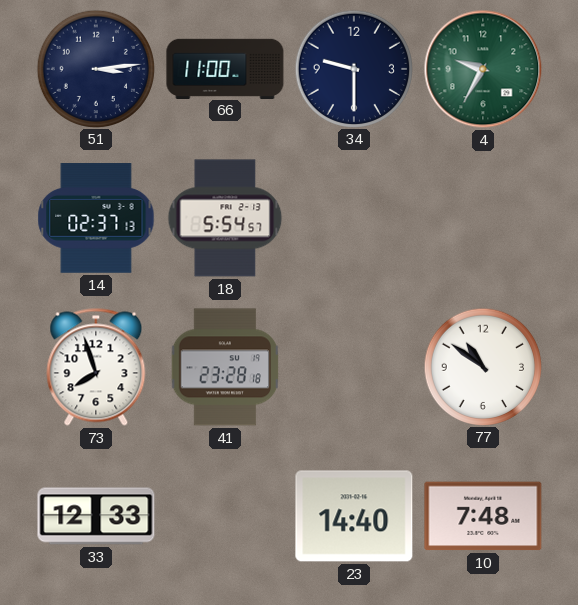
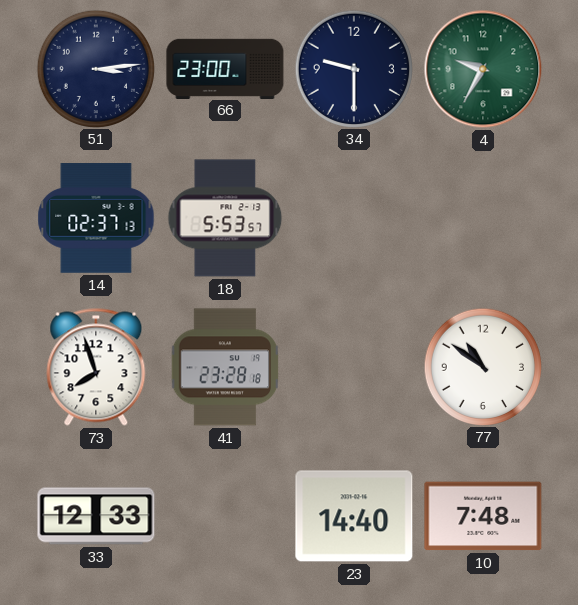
66: 11:00 -> 23:00 (225, 68)
18: 5:54 -> 5:53 (225, 218)
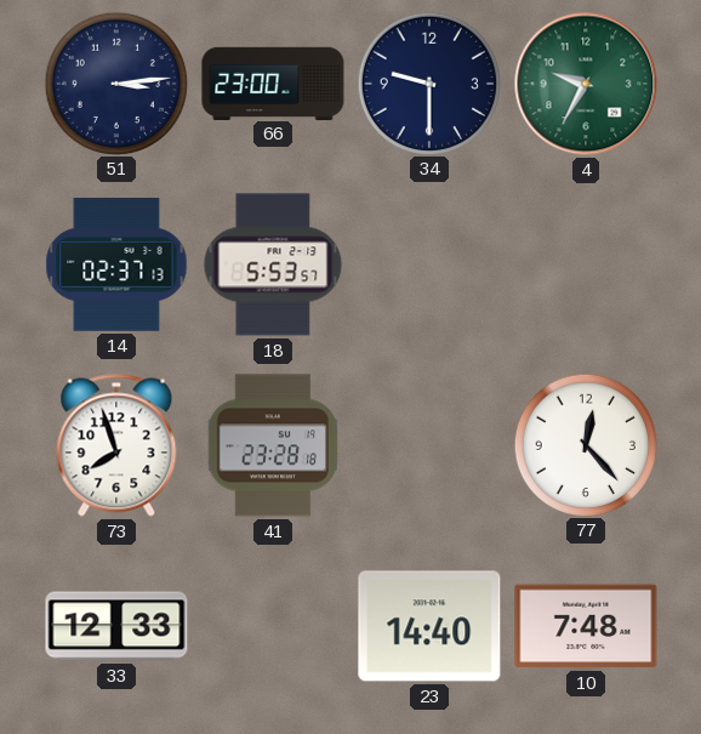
77: 10:51 -> 12:23 (585, 444)
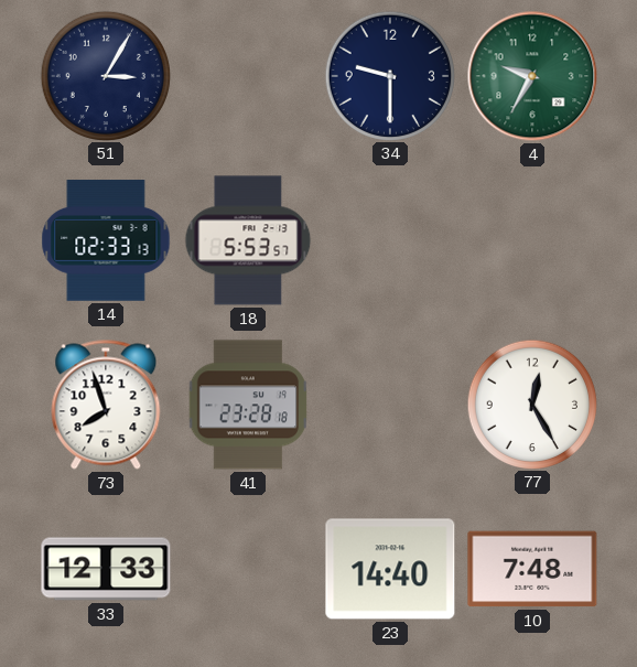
51: 3:14 -> 3:05 (105, 75)
66: 23:00 -> none (273, 82)
14: 02:37 -> 02:33 (106, 240)
77: 12:23 -> 12:25 (531, 404)
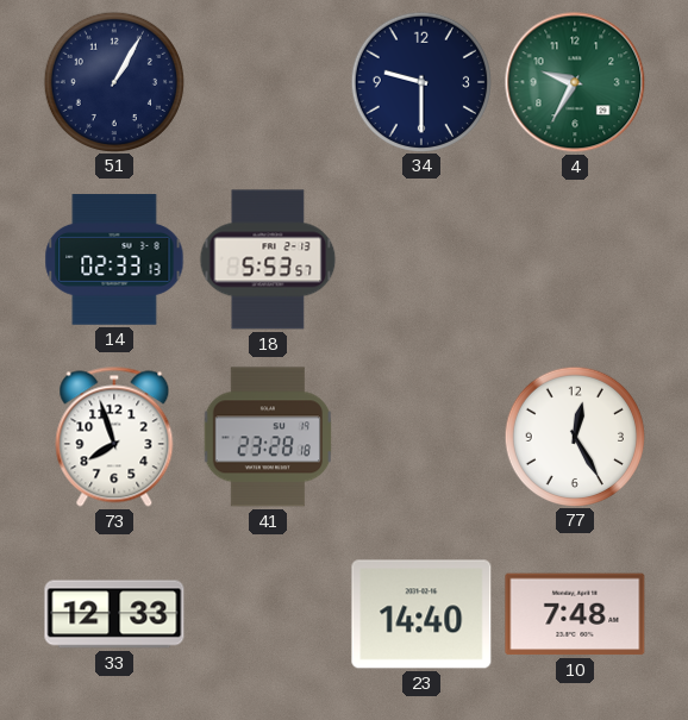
51: 3:05 -> 1:05 (113, 81)
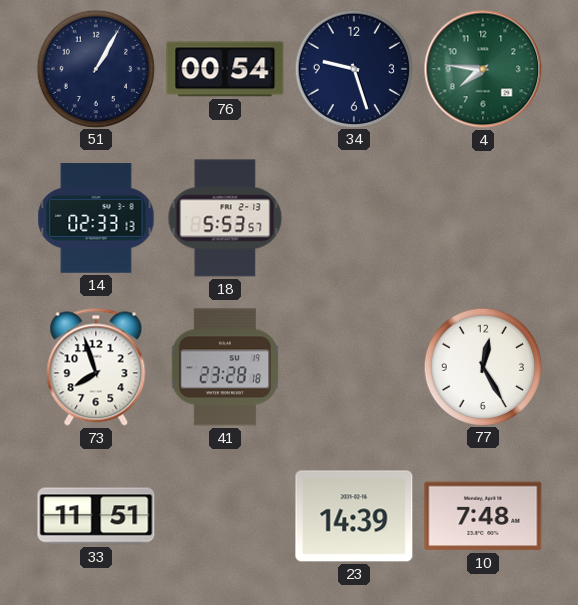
76: none -> 00:54 (225, 69)
34: 9:30 -> 9:27 (353, 68)
4: 9:35 -> 7:46 (483, 69)
33: 12:33 -> 11:51 (96, 516)
23: 14:40 -> 14:39 (354, 516)
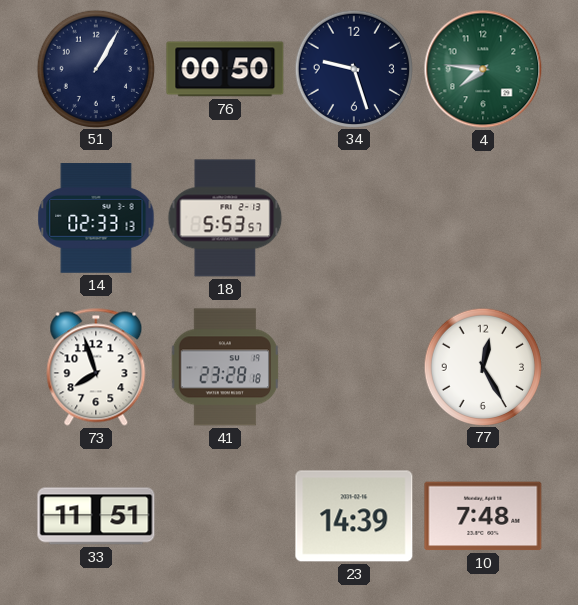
76: 00:54 -> 00:50 (225, 69)
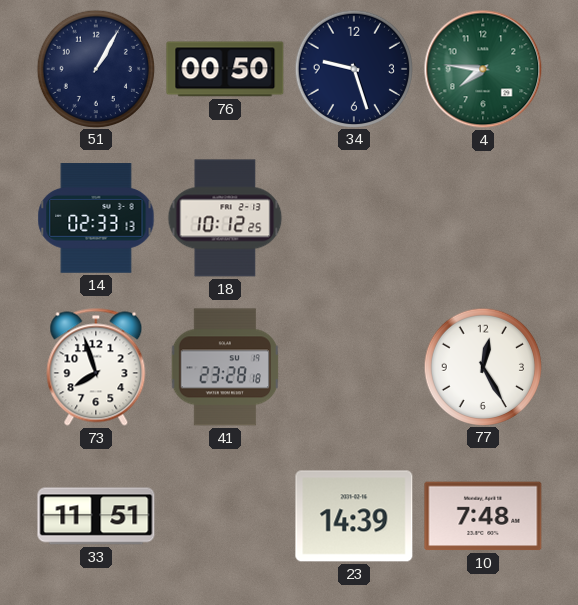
18: 5:53 -> 10:12 (225, 218)
